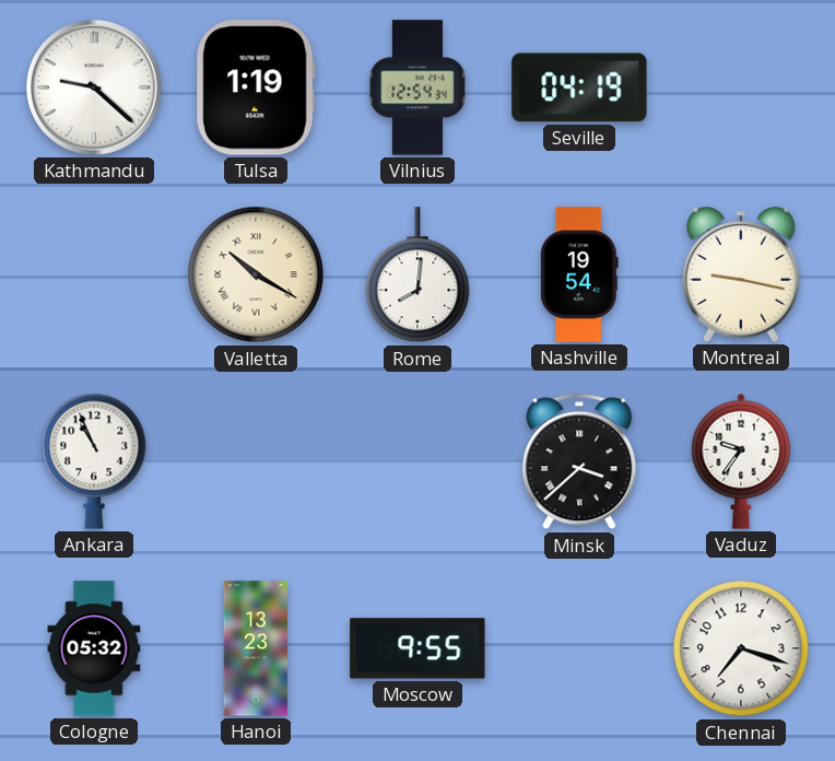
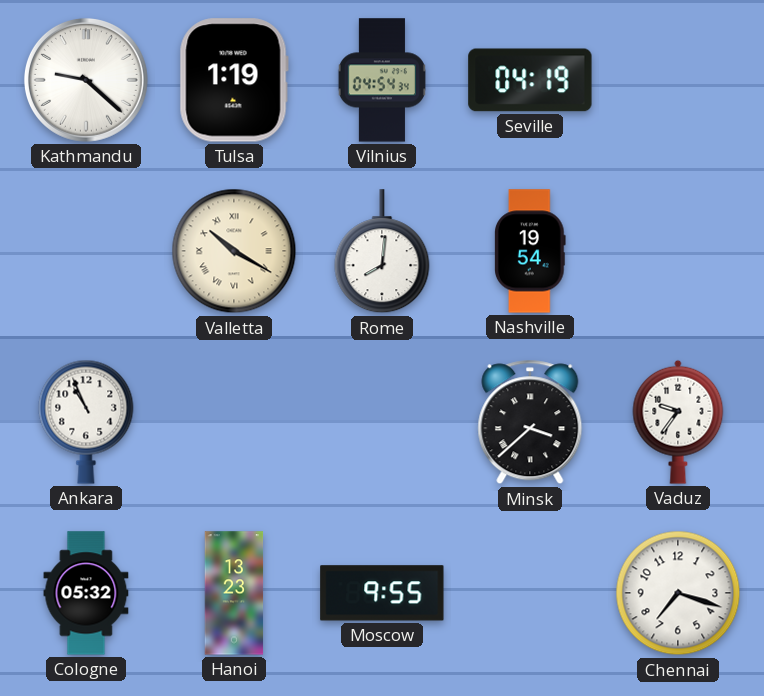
Vilnius: 12:54 -> 04:54 (382, 80)
Montreal: 9:17 -> none (742, 274)
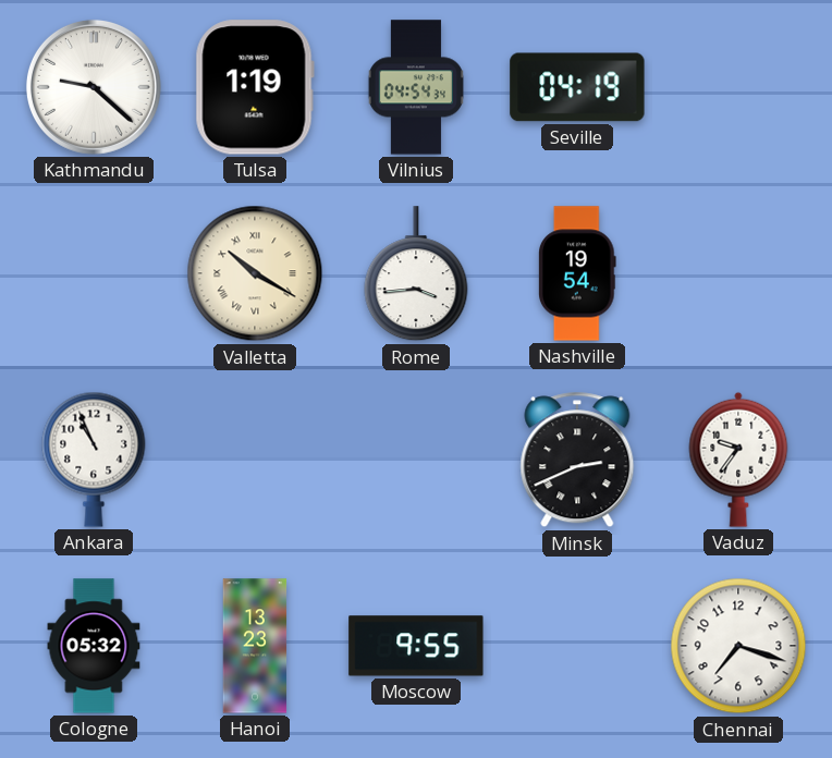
Rome: 8:01 -> 3:44 (416, 274)
Minsk: 3:38 -> 2:41 (577, 460)
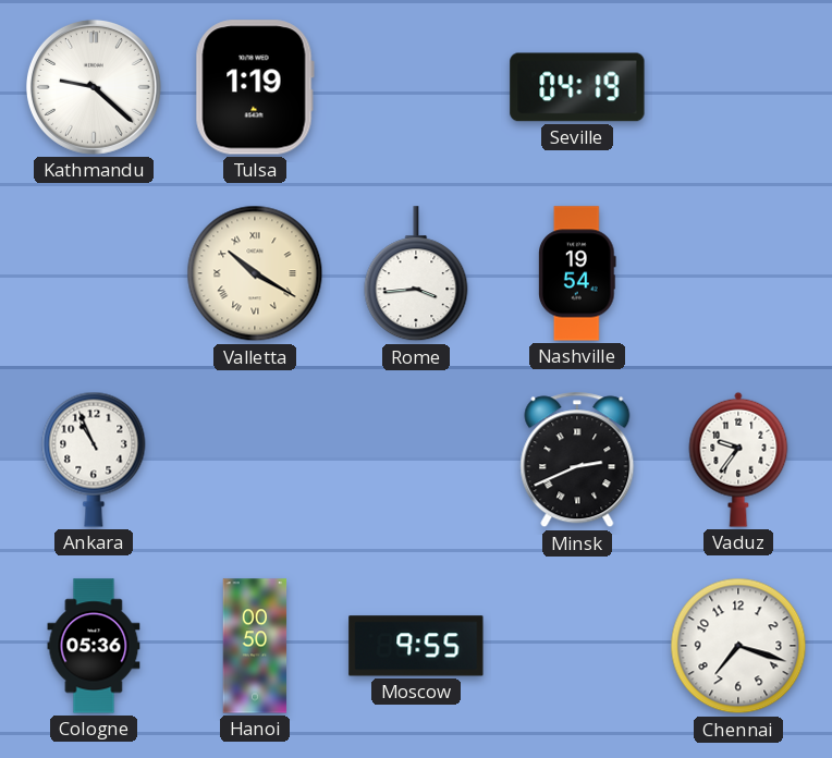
Vilnius: 04:54 -> none (416, 87)
Cologne: 05:32 -> 05:36 (94, 646)
Hanoi: 13:23 -> 00:50 (255, 646)
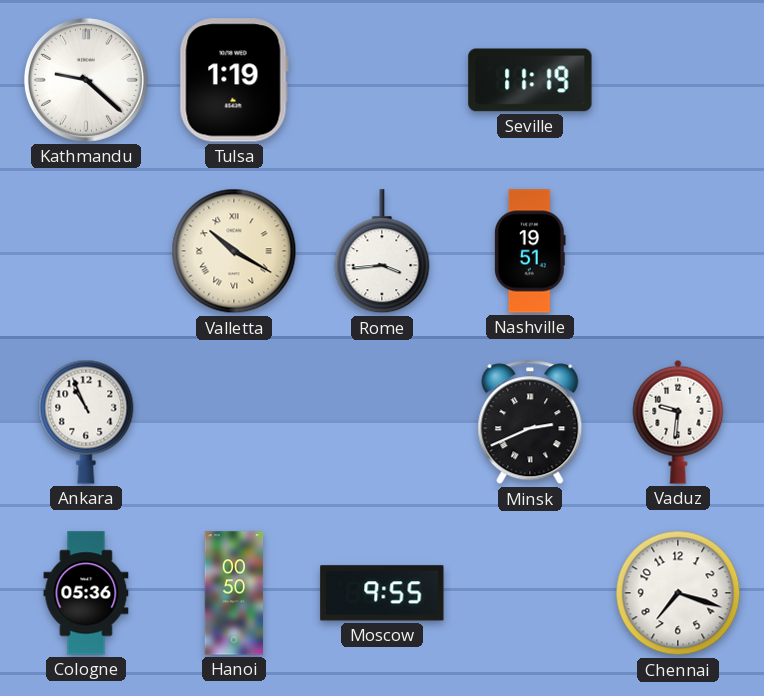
Seville: 04:19 -> 11:19 (530, 80)
Nashville: 19:54 -> 19:51 (531, 251)
Vaduz: 9:36 -> 9:31 (678, 422)
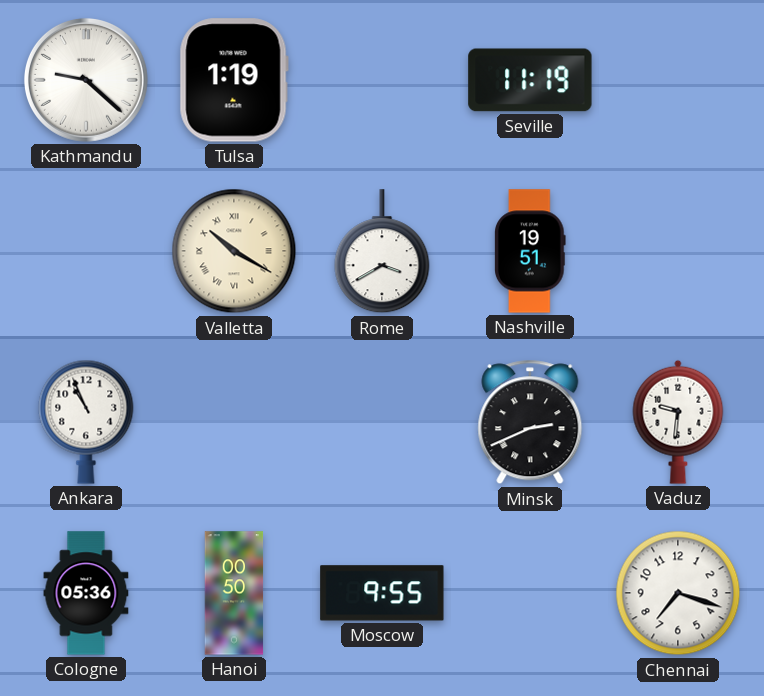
Rome: 3:44 -> 3:40 (382, 252)
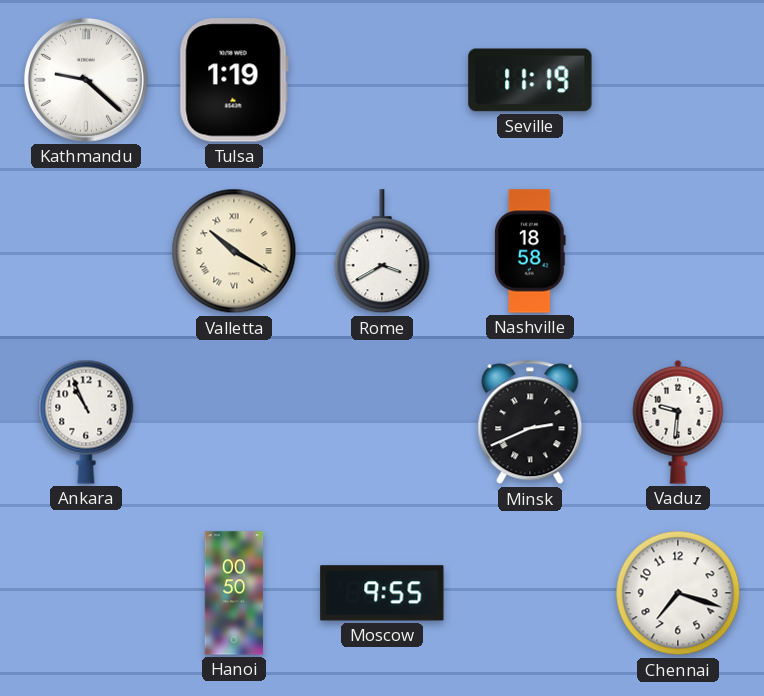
Nashville: 19:51 -> 18:58 (531, 251)
Cologne: 05:36 -> none (86, 593)
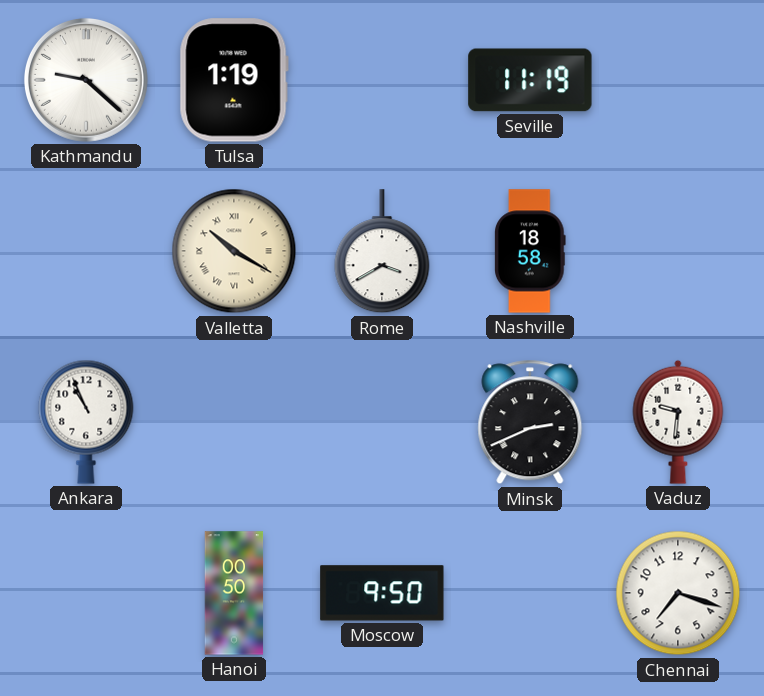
Moscow: 9:55 -> 9:50 (382, 593)
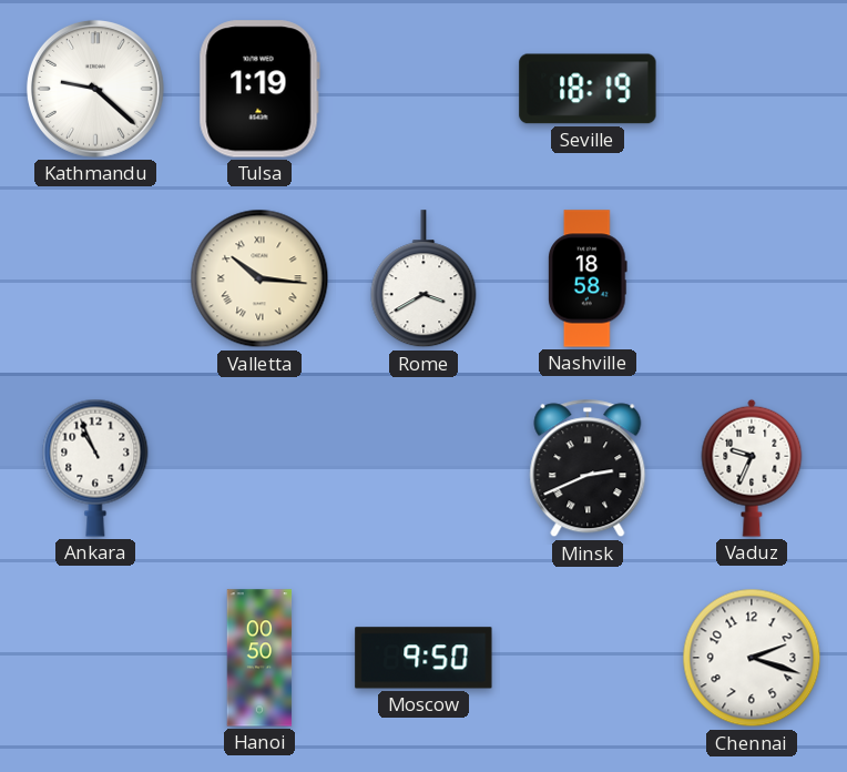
Seville: 11:19 -> 18:19 (588, 89)
Valletta: 10:20 -> 10:16 (259, 278)
Vaduz: 9:31 -> 9:34 (752, 468)
Chennai: 7:18 -> 2:18 (752, 658)
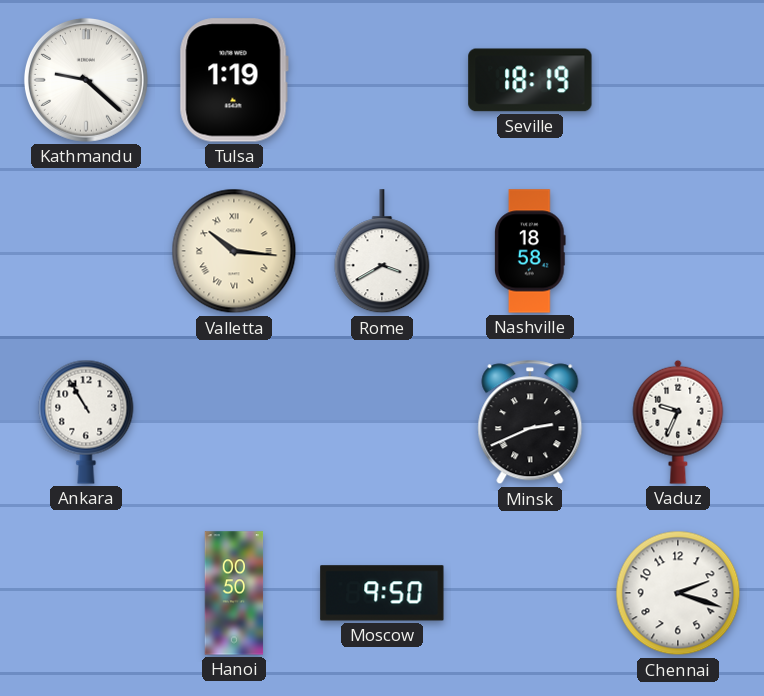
Ankara: 10:56 -> 10:55 (86, 422)
